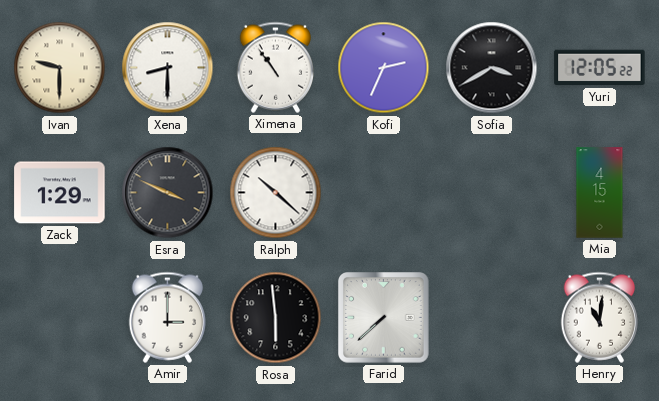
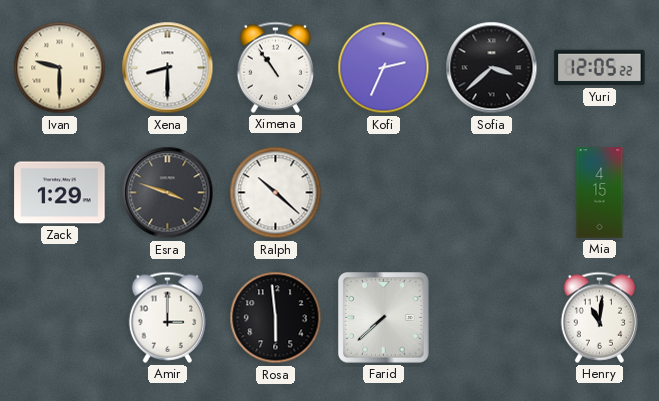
Sofia: 3:40 -> 3:38 (492, 68)
Esra: 3:49 -> 3:48 (168, 193)
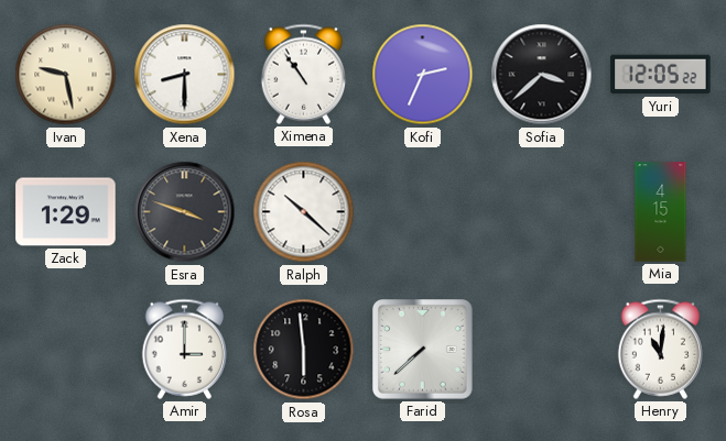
Ivan: 9:30 -> 9:28 (66, 75)
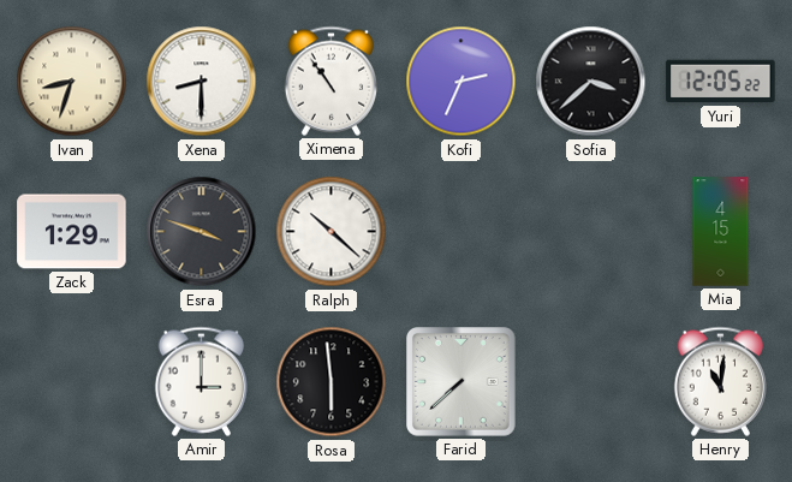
Ivan: 9:28 -> 8:33 (72, 82)
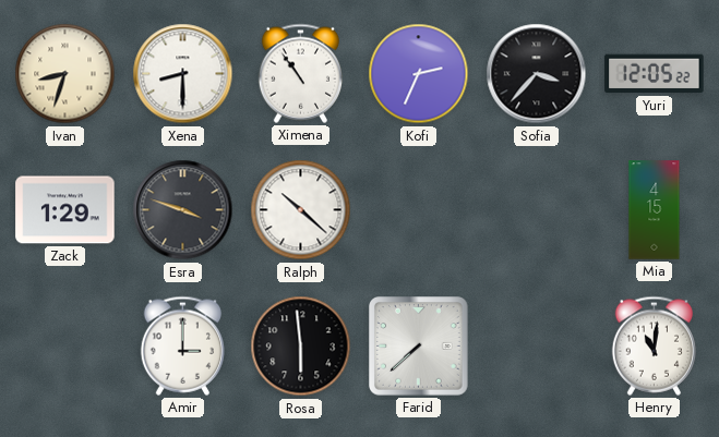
Sofia: 3:38 -> 3:37 (537, 74)
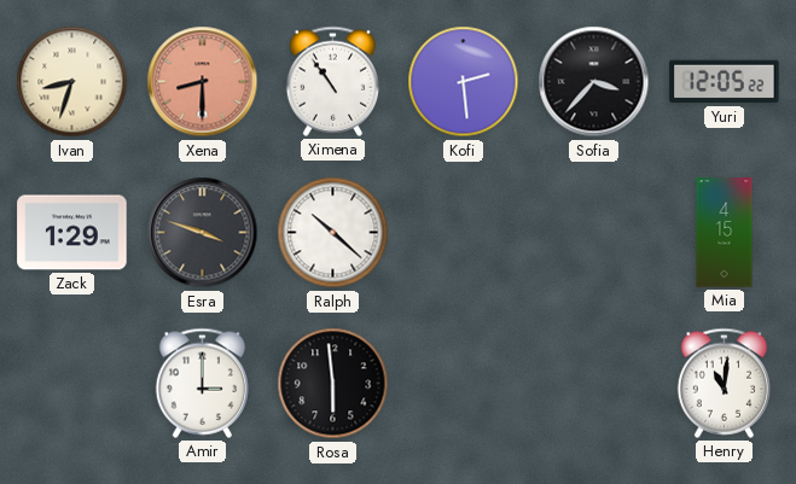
Xena dial: white -> salmon (203, 82)
Kofi: 2:34 -> 2:29 (464, 82)
Farid: 7:38 -> none (419, 347)
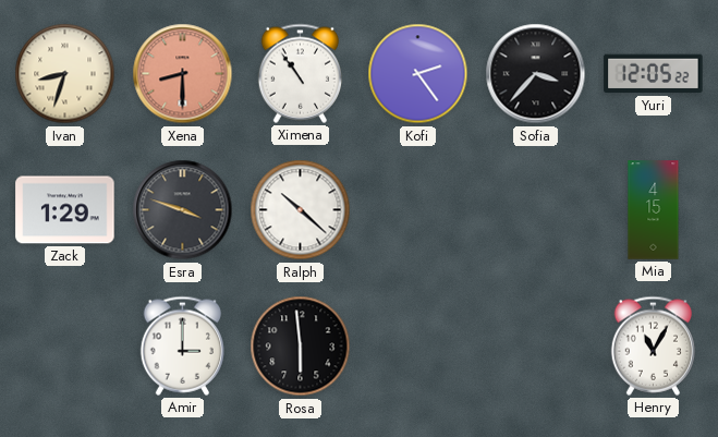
Kofi: 2:29 -> 2:24 (418, 74)
Henry: 11:01 -> 11:05 (653, 345)
